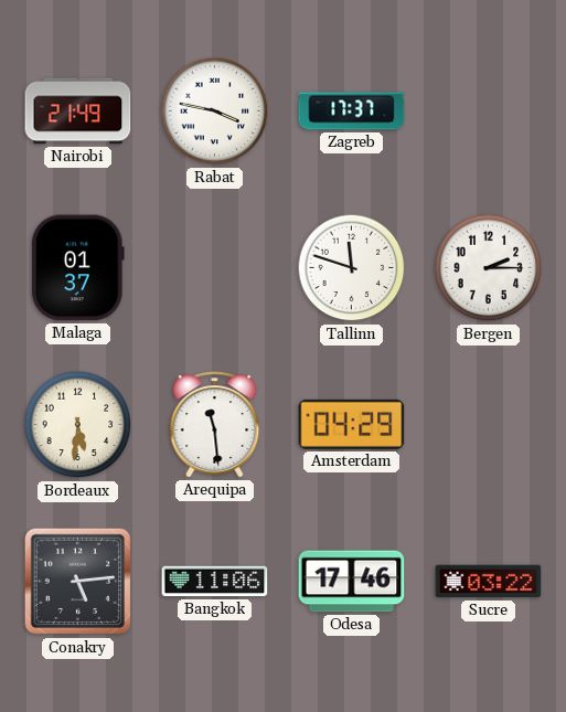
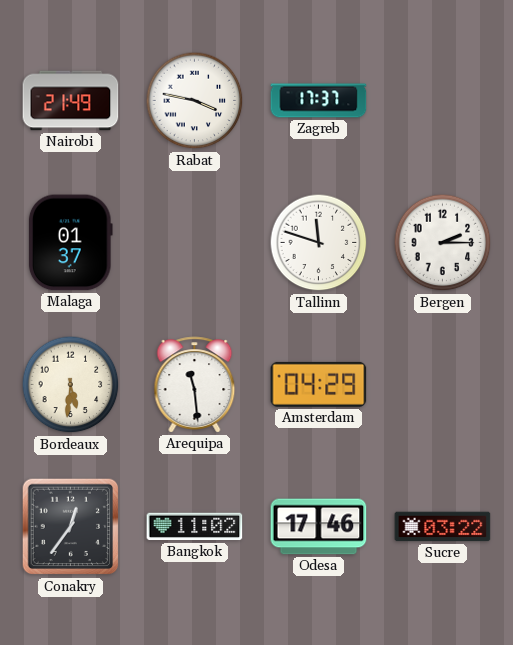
Conakry: 5:14 -> 12:36 (71, 527)
Bangkok: 11:06 -> 11:02 (195, 527)
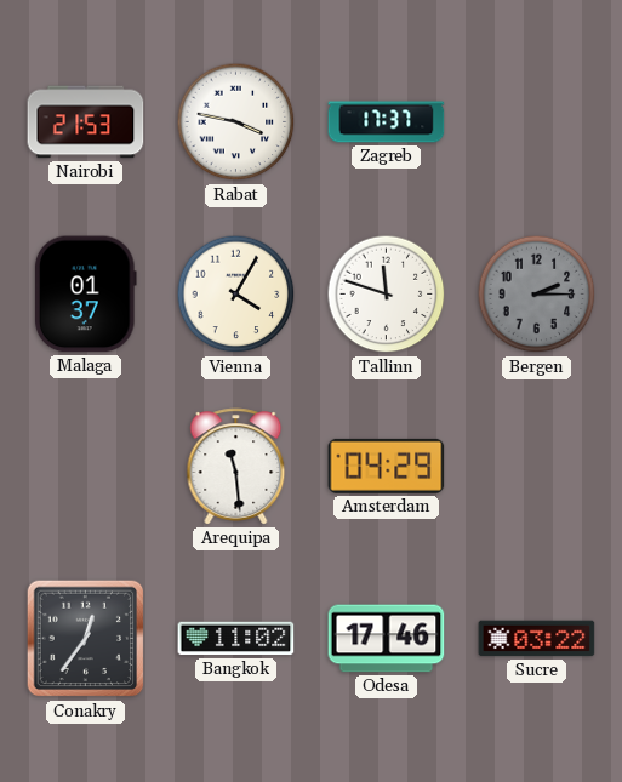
Nairobi: 21:49 -> 21:53 (86, 122)
Vienna: none -> 4:05 (236, 295)
Bergen dial: white -> grey (537, 295)
Bordeaux: 5:31 -> none (71, 385)
